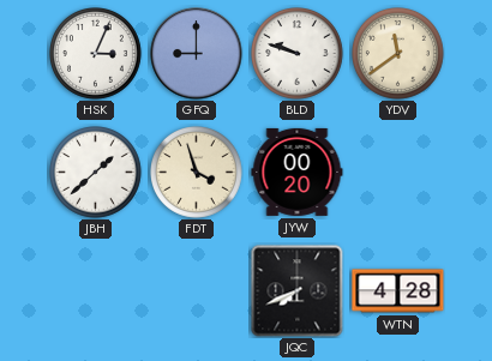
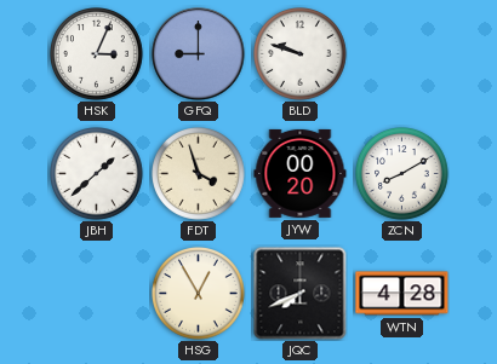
YDV: 11:39 -> none (398, 54)
ZCN: none -> 8:10 (402, 174)
HSG: none -> 12:55 (199, 294)
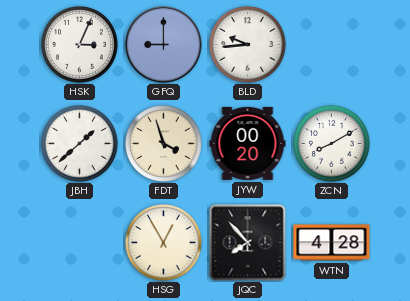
BLD: 9:48 -> 9:44 (248, 45)
JQC: 7:41 -> 7:53 (248, 243)
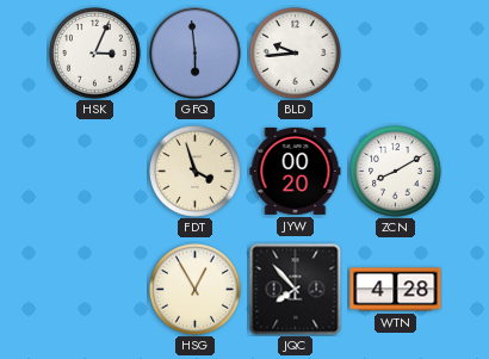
GFQ: 9:00 -> 5:59 (196, 54)
JBH: 1:38 -> none (80, 144)
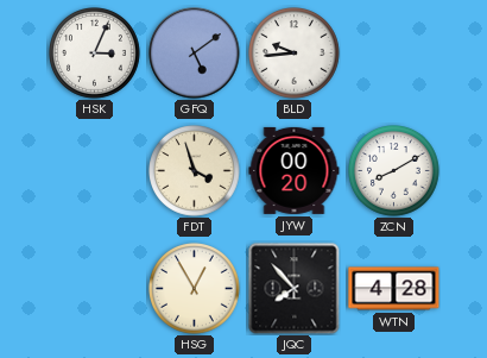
GFQ: 5:59 -> 5:09 (195, 54)
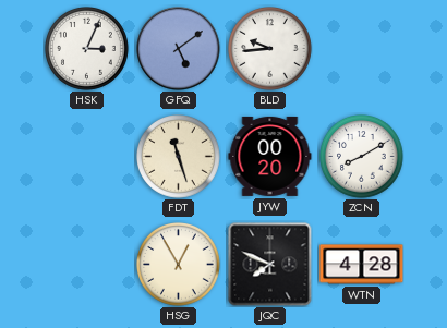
FDT: 3:57 -> 11:27 (179, 157)
JQC: 7:53 -> 7:49 (270, 265)
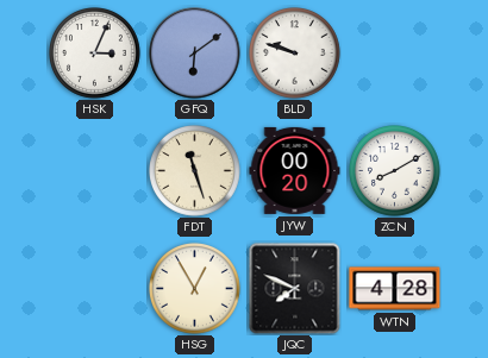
GFQ: 5:09 -> 6:09 (195, 54)
BLD: 9:44 -> 9:48 (295, 54)
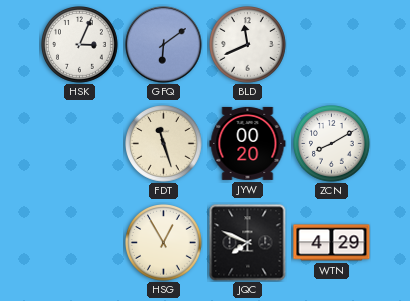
BLD: 9:48 -> 11:41 (248, 45)
WTN: 4:28 -> 4:29 (332, 243)
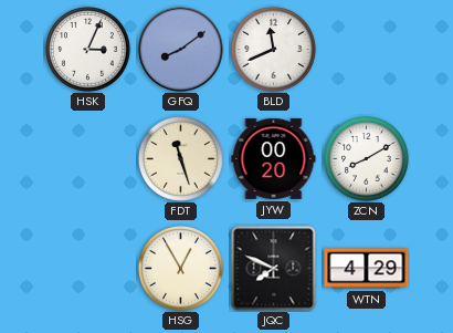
GFQ: 6:09 -> 8:09 (181, 50)
